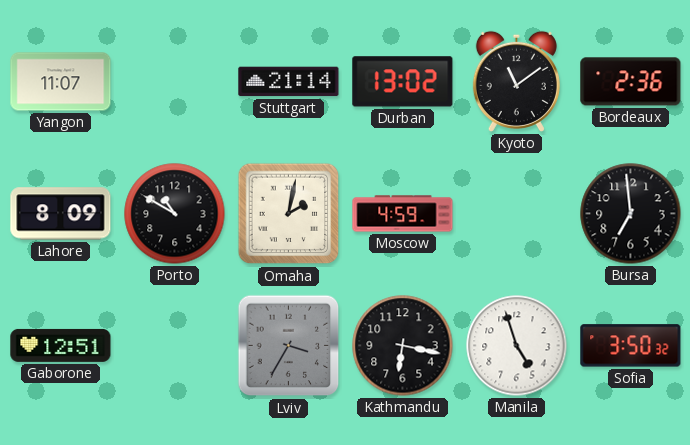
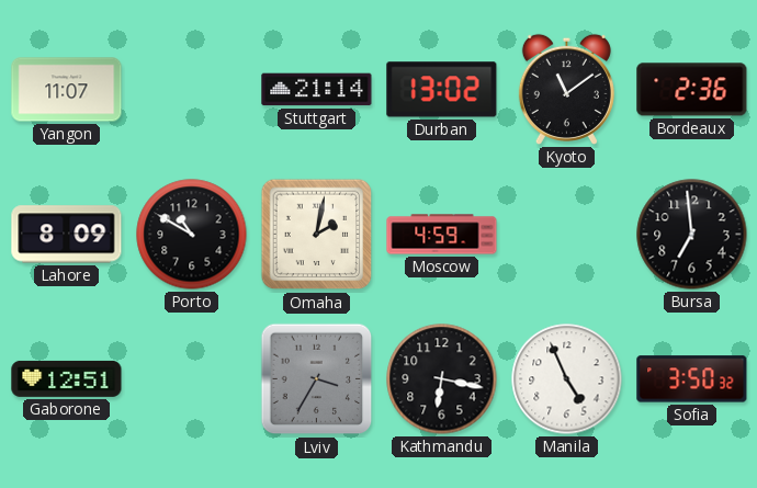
Manila: 4:57 -> 4:56 (567, 379)
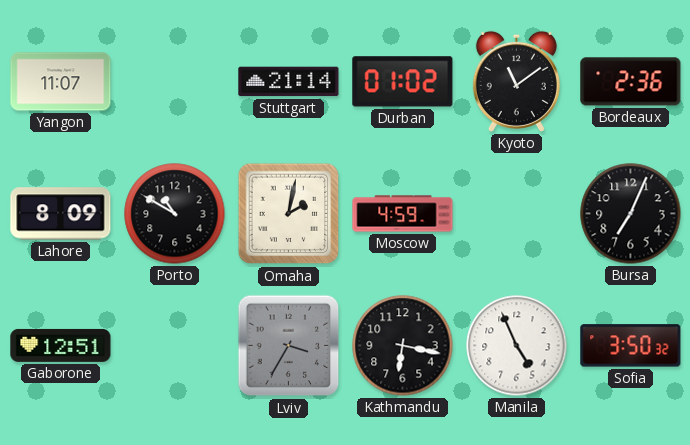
Durban: 13:02 -> 01:02 (403, 82)
Bursa: 6:59 -> 7:04 (631, 214)
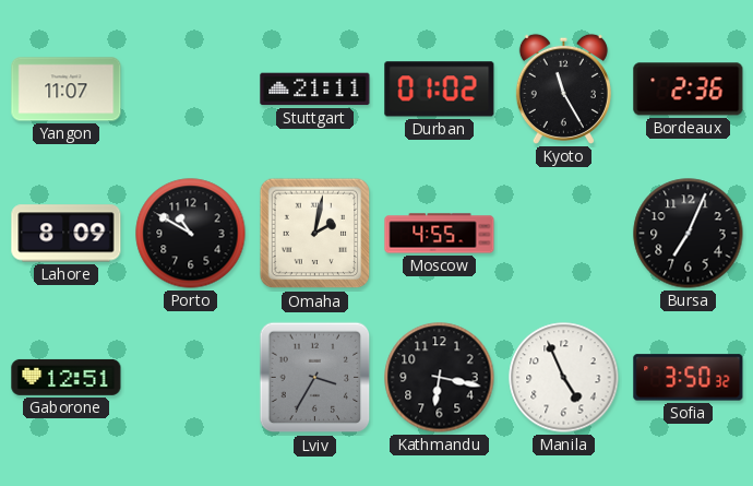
Stuttgart: 21:14 -> 21:11 (315, 90)
Kyoto: 11:09 -> 11:25 (563, 88)
Moscow: 4:59 -> 4:55 (440, 234)
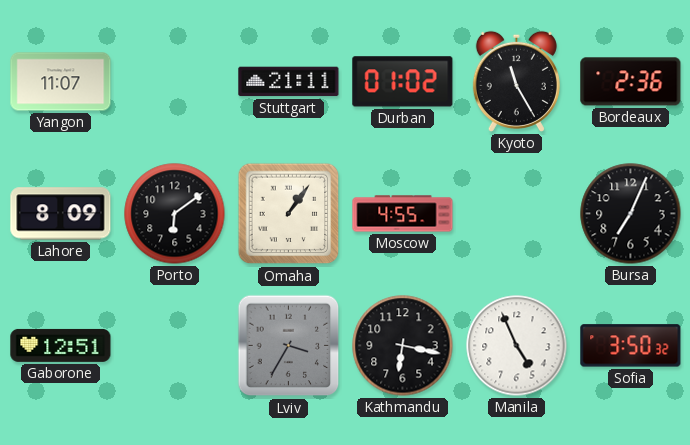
Porto: 10:50 -> 6:09 (175, 214)
Omaha: 2:02 -> 1:06 (289, 214)
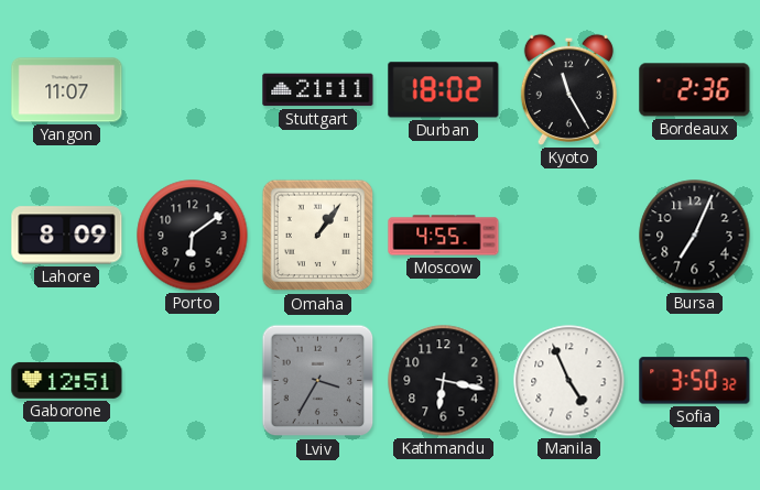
Durban: 01:02 -> 18:02 (444, 90)
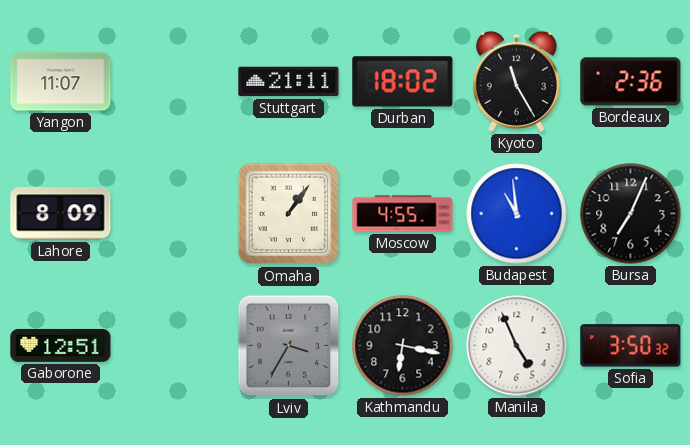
Porto: 6:09 -> none (193, 236)
Budapest: none -> 10:59 (517, 214)
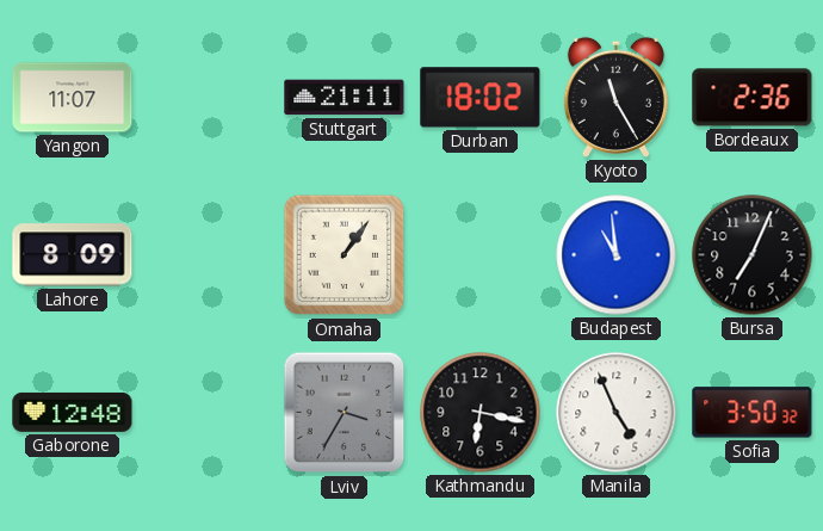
Moscow: 4:55 -> none (403, 214)
Gaborone: 12:51 -> 12:48 (73, 412)
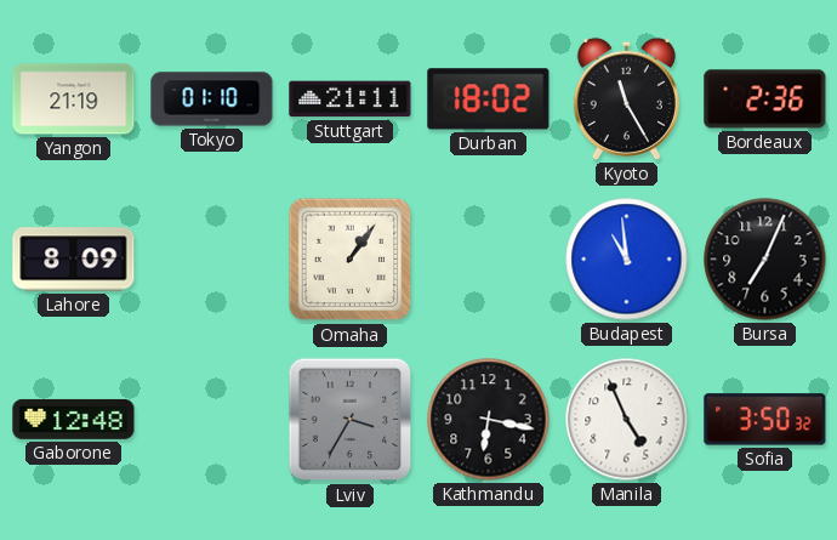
Yangon: 11:07 -> 21:19 (74, 100)
Tokyo: none -> 01:10 (212, 100)
